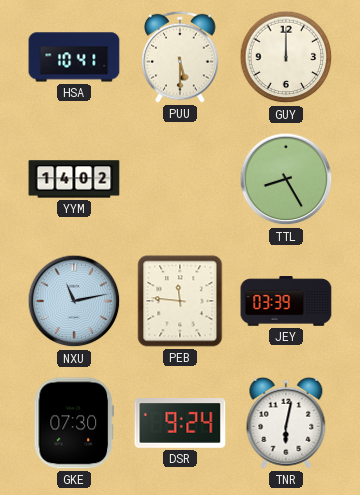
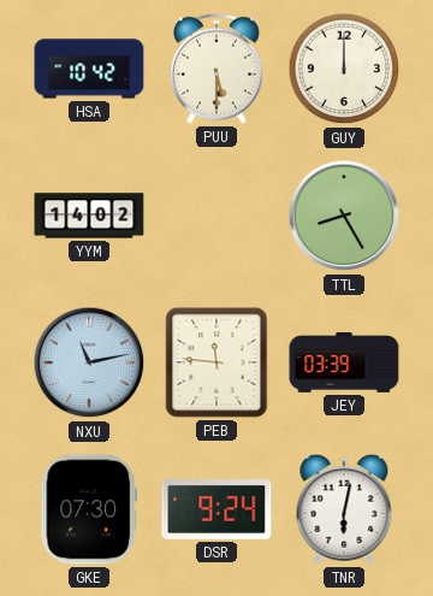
HSA: 10:41 -> 10:42 (89, 69)
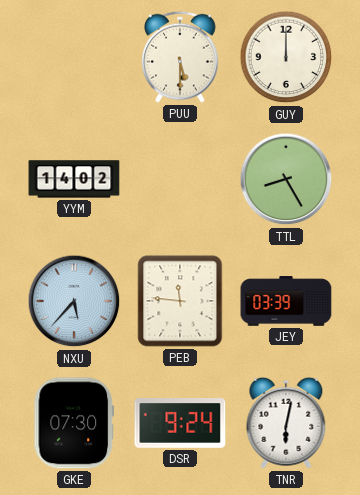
HSA: 10:42 -> none (89, 69)
NXU: 11:13 -> 5:37 (74, 301)
